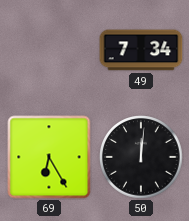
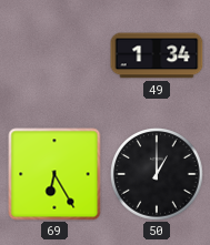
49: 7:34 -> 1:34 (157, 55)
50: 12:01 -> 1:00 (158, 175)
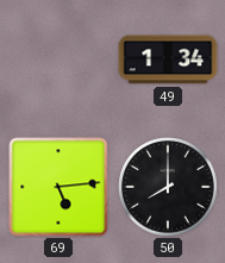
69: 6:25 -> 5:14 (58, 187)
50: 1:00 -> 8:00 (169, 188)
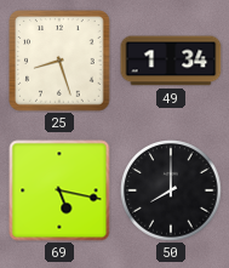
25: none -> 8:27 (59, 61)
69: 5:14 -> 5:17 (59, 190)
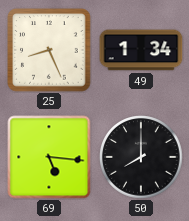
25: 8:27 -> 8:26 (49, 50)
69: 5:17 -> 5:16 (49, 157)
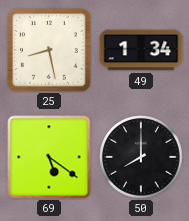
25: 8:26 -> 8:28 (49, 50)
69: 5:16 -> 5:21 (49, 157)
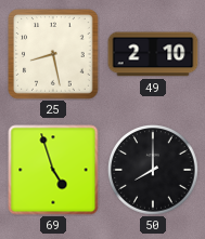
49: 1:34 -> 2:10 (153, 54)
69: 5:21 -> 4:57 (53, 170)
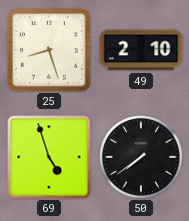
25: 8:28 -> 8:27 (49, 50)
50: 8:00 -> 7:39 (142, 158)
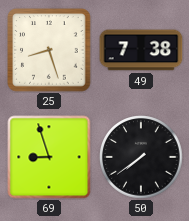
49: 2:10 -> 7:38 (141, 50)
69: 4:57 -> 8:57 (49, 157)
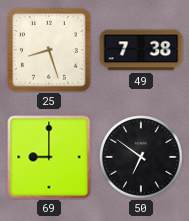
69: 8:57 -> 9:00 (49, 157)
50: 7:39 -> 6:51 (142, 158)
